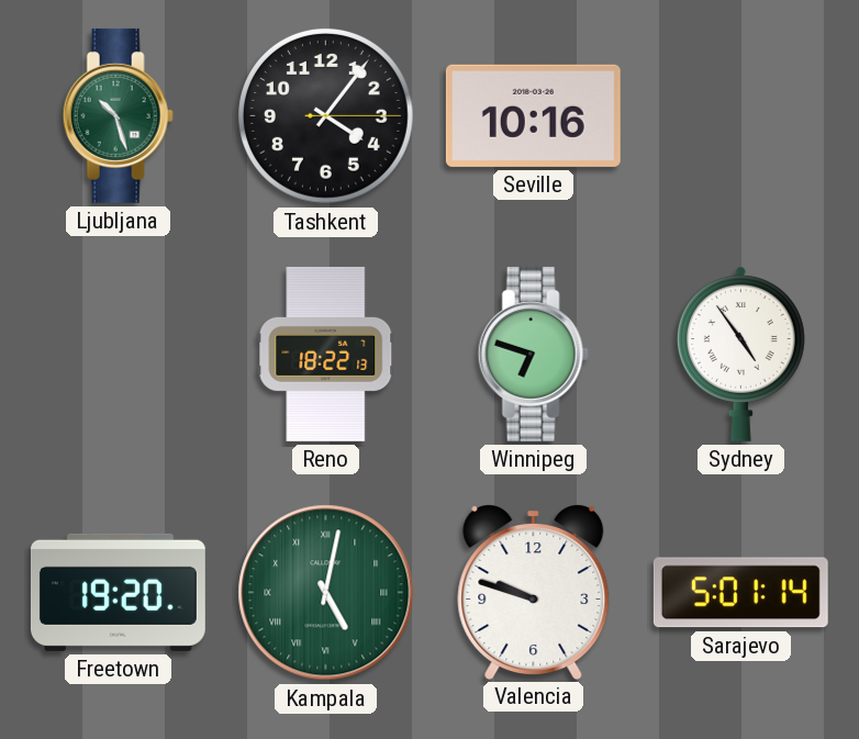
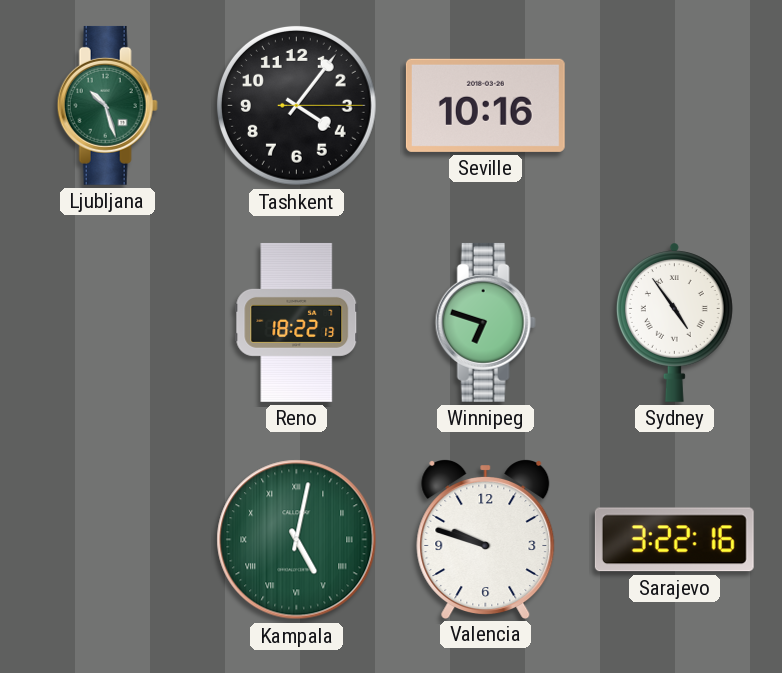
Freetown: 19:20 -> none (118, 592)
Sarajevo: 5:01 -> 3:22 (674, 540)
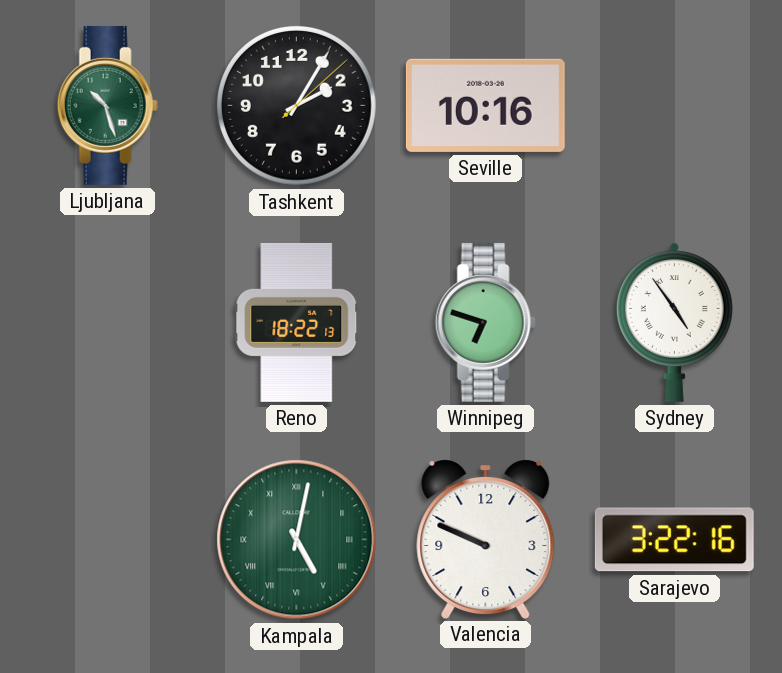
Tashkent: 4:06 -> 2:05 (296, 105)
Valencia: 9:48 -> 9:49 (486, 539)
